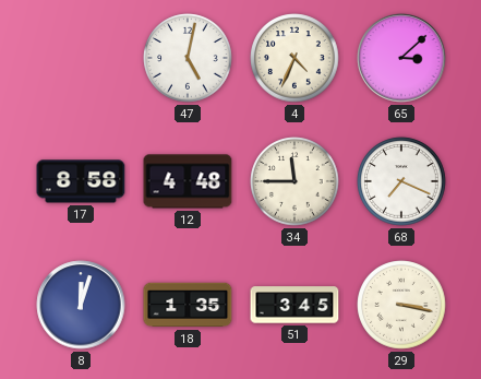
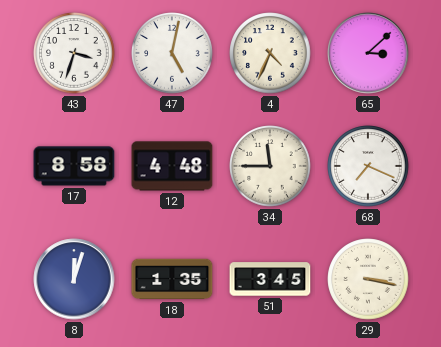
43: none -> 3:33 (74, 53)
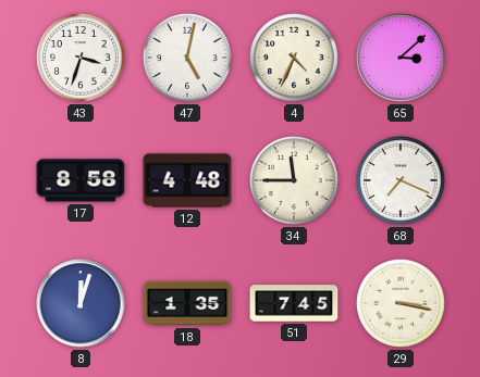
51: 3:45 -> 7:45 (294, 303)
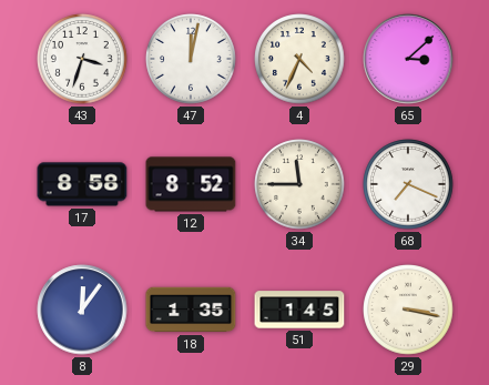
47: 5:02 -> 12:02 (191, 59)
12: 4:48 -> 8:52 (191, 184)
8: 12:03 -> 12:06 (82, 310)
51: 7:45 -> 1:45 (299, 310)
